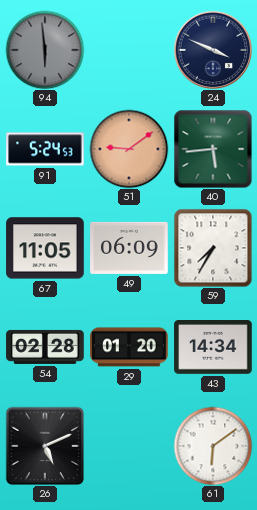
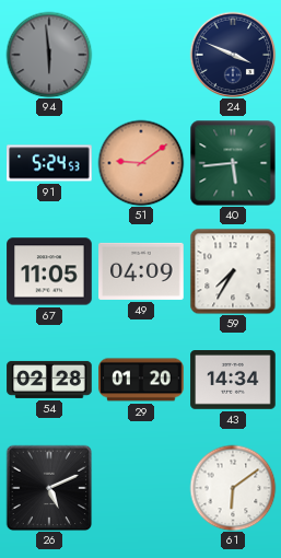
49: 06:09 -> 04:09 (141, 271)
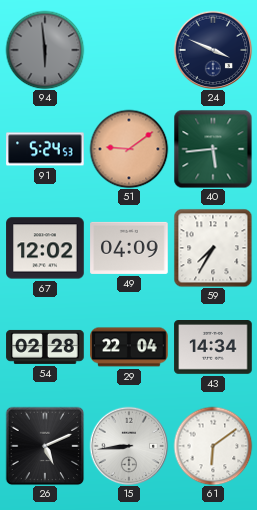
67: 11:05 -> 12:02 (45, 248)
29: 01:20 -> 22:04 (129, 347)
15: none -> 8:44 (129, 446)
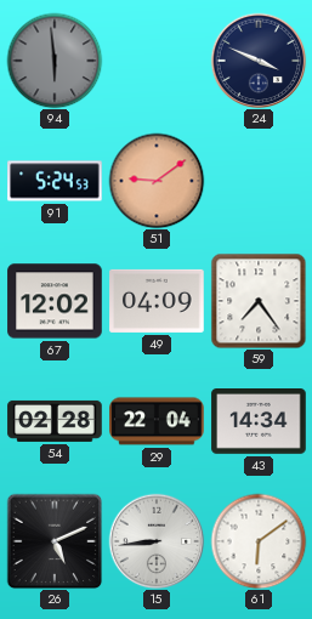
40: 5:44 -> none (213, 149)
59: 7:35 -> 7:24 (259, 301)
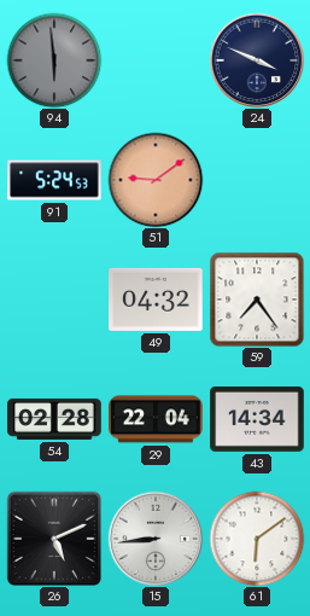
67: 12:02 -> none (55, 301)
49: 04:09 -> 04:32 (156, 300)
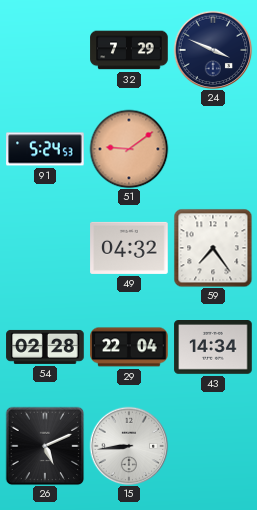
94: 5:59 -> none (54, 60)
32: none -> 7:29 (129, 50)
61: 6:09 -> none (257, 539)
